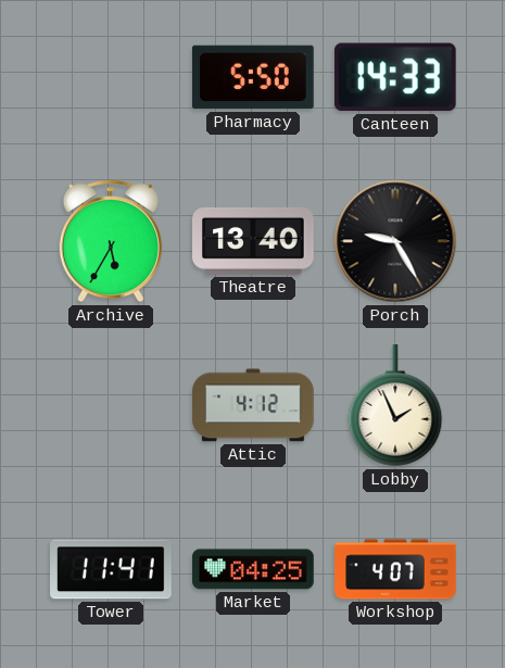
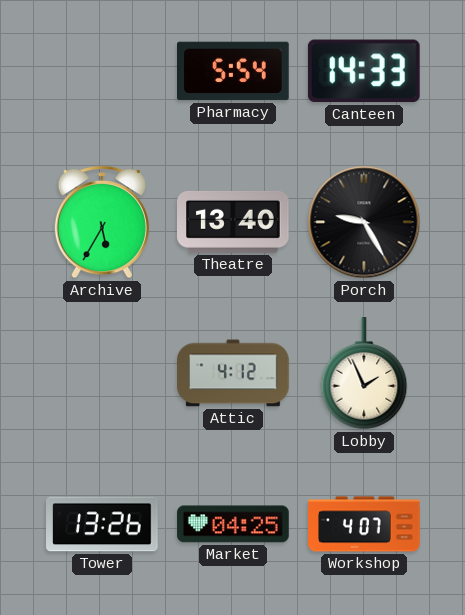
Pharmacy: 5:50 -> 5:54 (233, 71)
Tower: 11:41 -> 13:26 (102, 524)
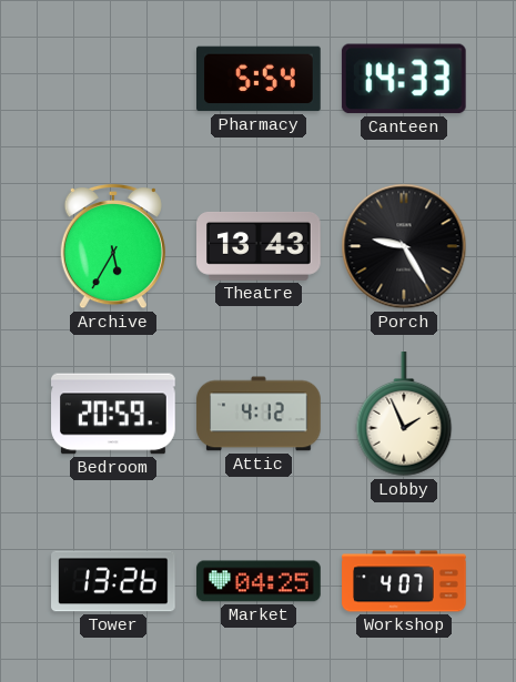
Theatre: 13:40 -> 13:43 (259, 246)
Bedroom: none -> 20:59 (113, 414)
